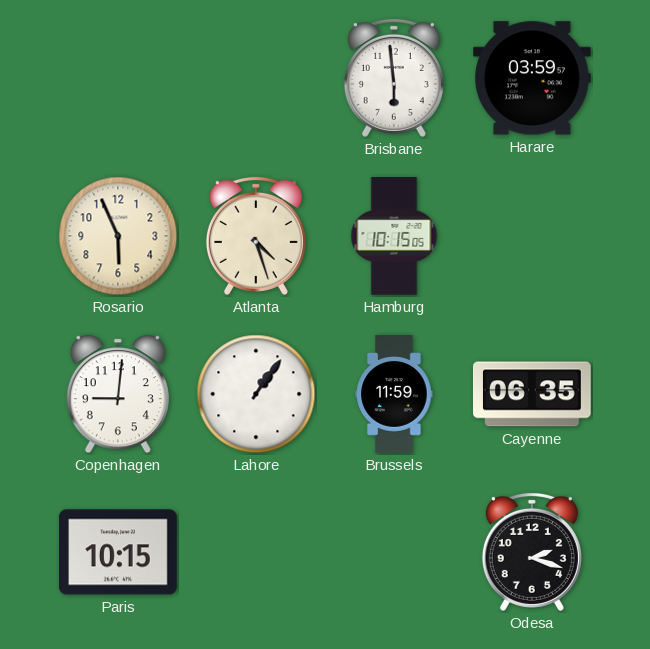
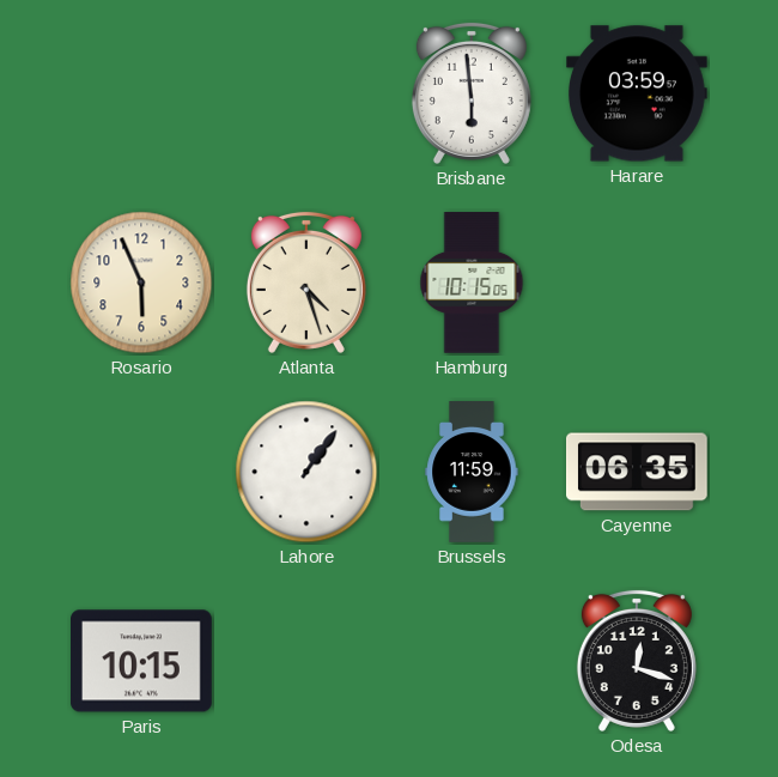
Copenhagen: 9:01 -> none (118, 394)
Odesa: 2:18 -> 12:18 (637, 661)
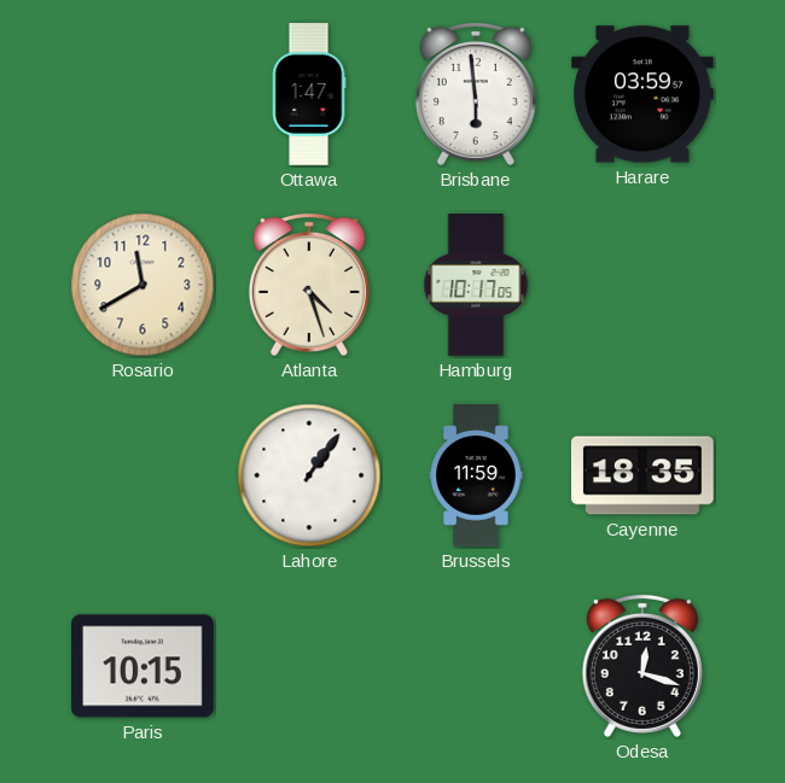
Ottawa: none -> 1:47 (309, 94)
Rosario: 5:56 -> 11:40 (143, 285)
Hamburg: 10:15 -> 10:17 (476, 285)
Cayenne: 06:35 -> 18:35 (644, 475)
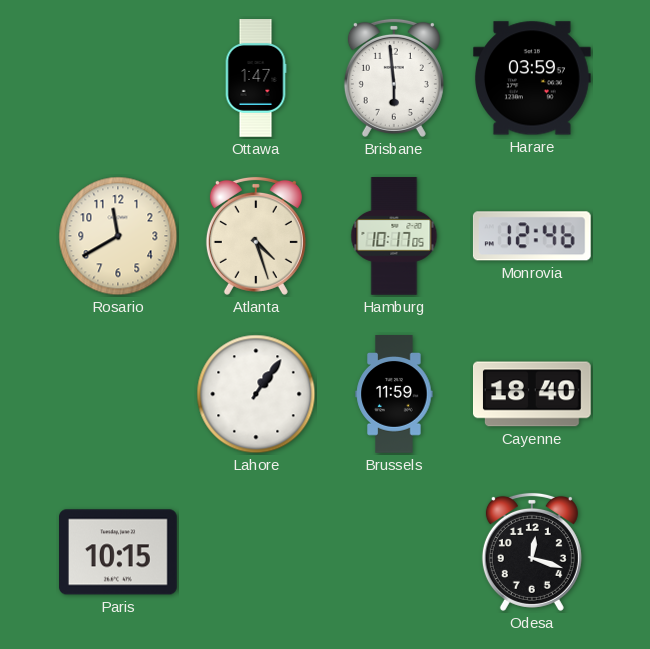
Monrovia: none -> 12:46 (532, 236)
Cayenne: 18:35 -> 18:40 (533, 394)
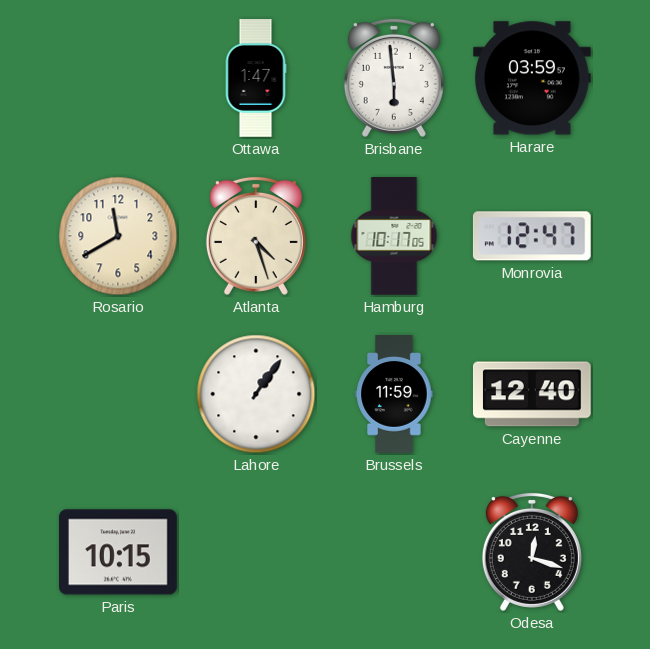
Monrovia: 12:46 -> 12:47 (532, 236)
Cayenne: 18:40 -> 12:40 (533, 394)
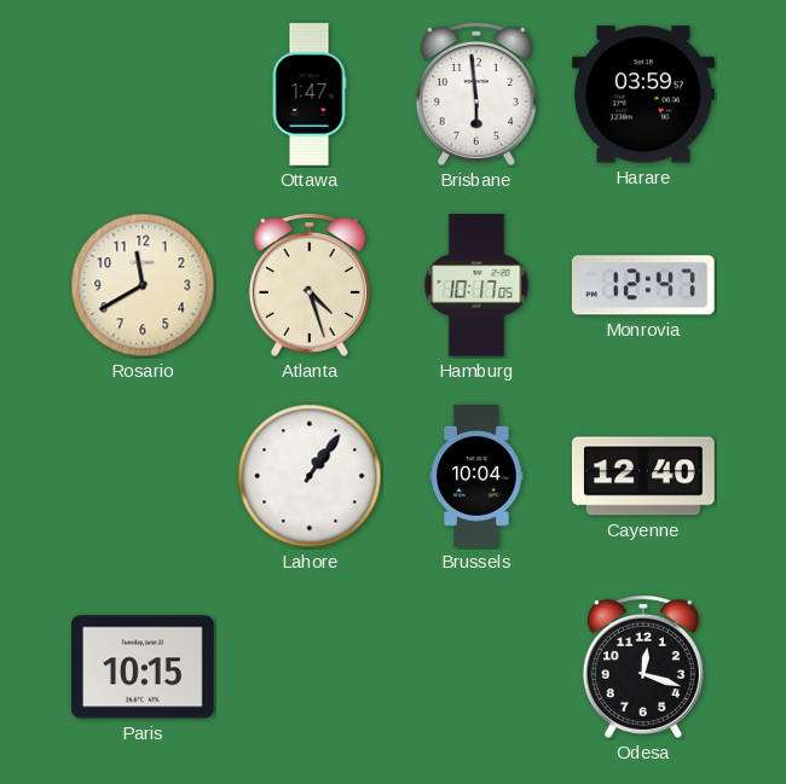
Brussels: 11:59 -> 10:04 (476, 476)
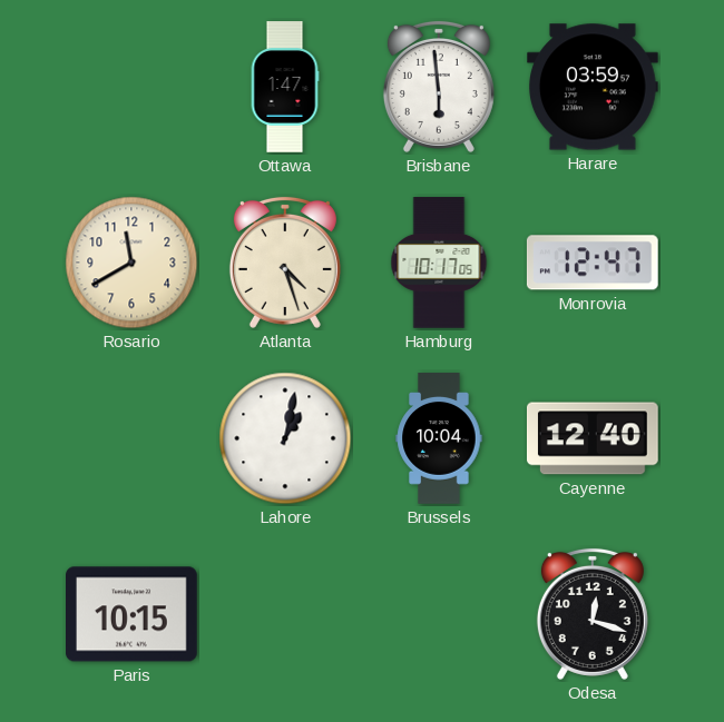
Lahore: 1:06 -> 1:02 (285, 438)
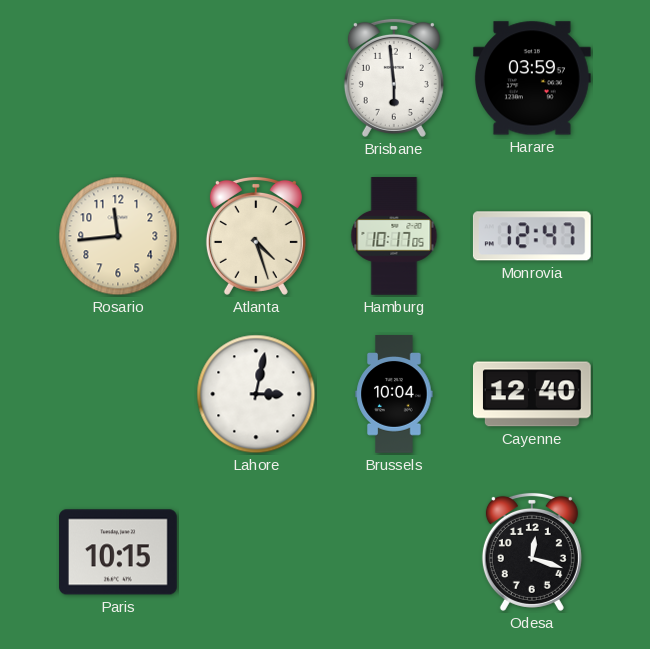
Ottawa: 1:47 -> none (285, 87)
Rosario: 11:40 -> 11:44 (118, 236)
Lahore: 1:02 -> 3:02 (256, 394)
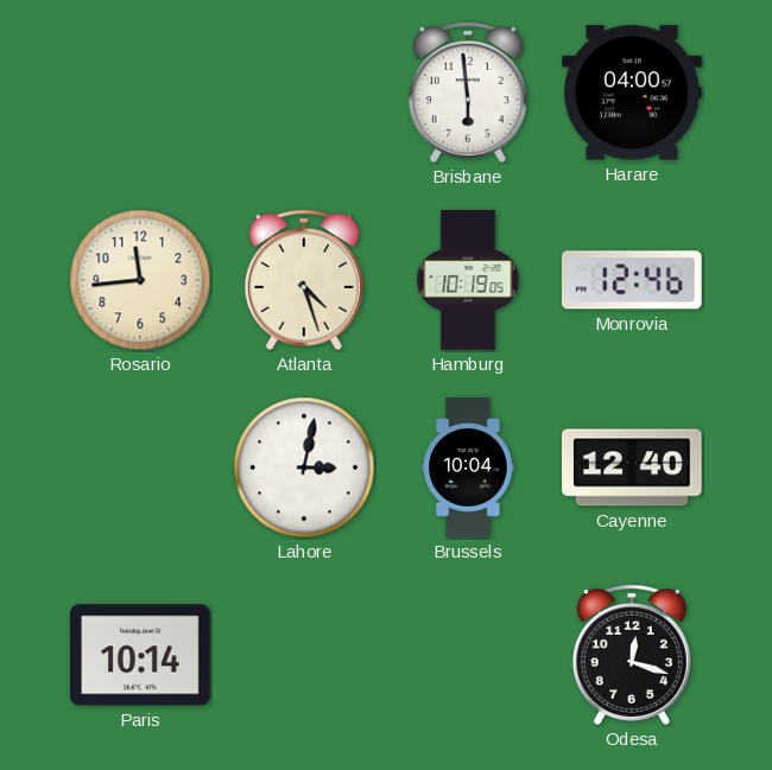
Harare: 03:59 -> 04:00 (633, 93)
Hamburg: 10:17 -> 10:19 (468, 280)
Monrovia: 12:47 -> 12:46 (632, 280)
Paris: 10:15 -> 10:14 (141, 655)
